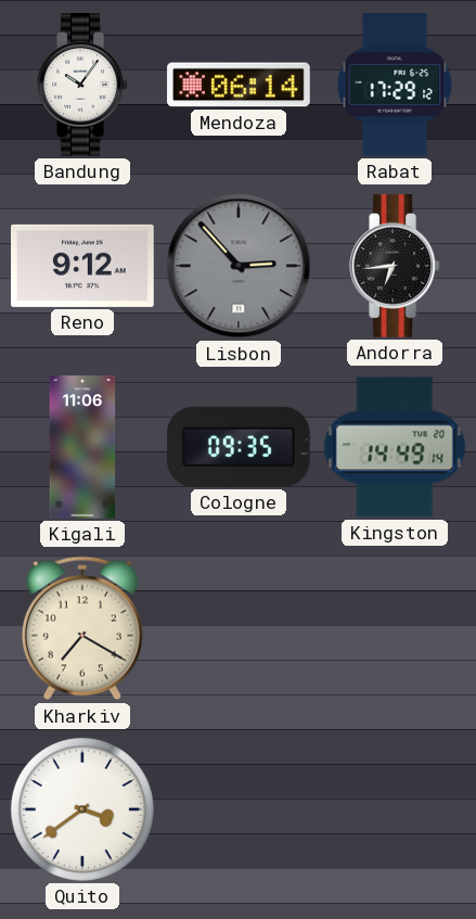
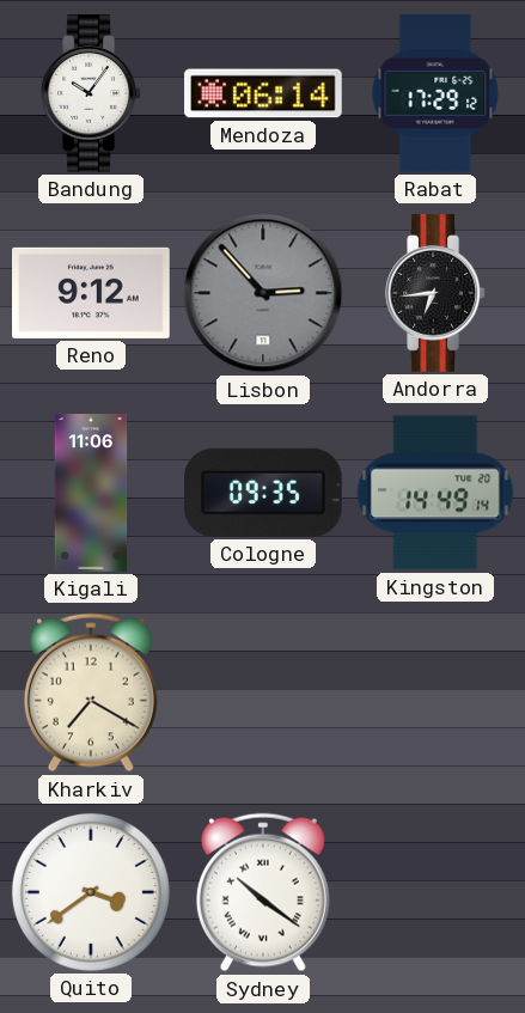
Sydney: none -> 10:21 (263, 892)
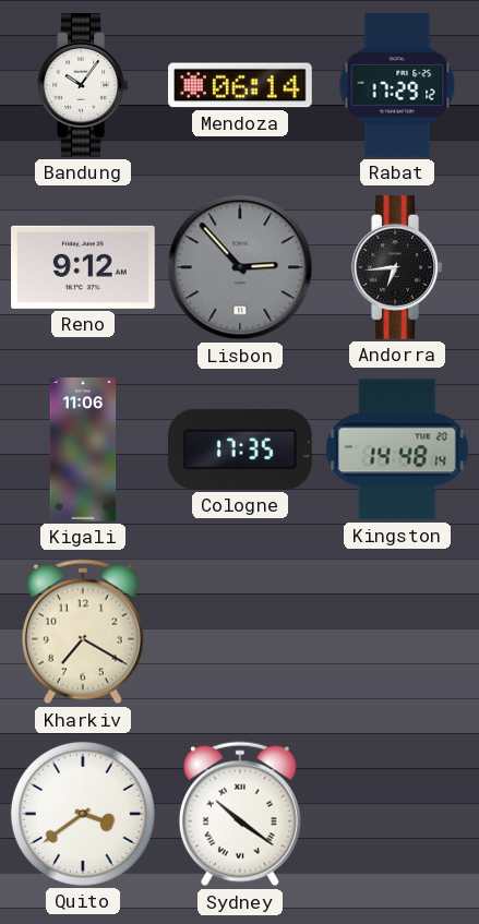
Cologne: 09:35 -> 17:35 (240, 449)
Kingston: 14:49 -> 14:48 (397, 449)
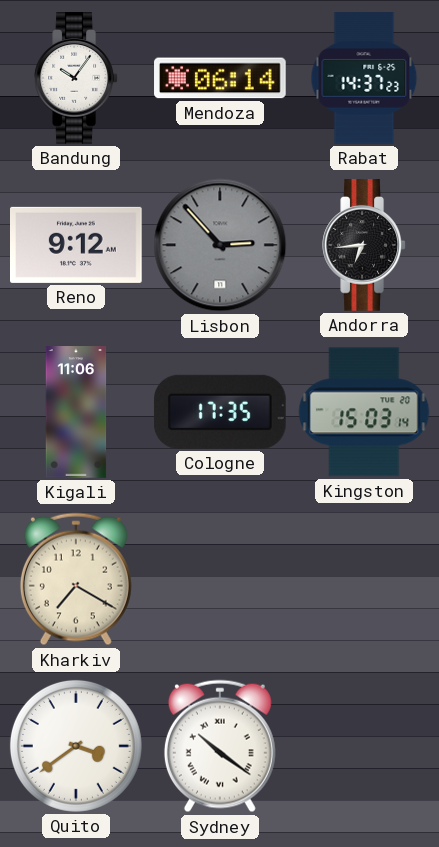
Rabat: 17:29 -> 14:37 (364, 78)
Kingston: 14:48 -> 15:03 (364, 412)
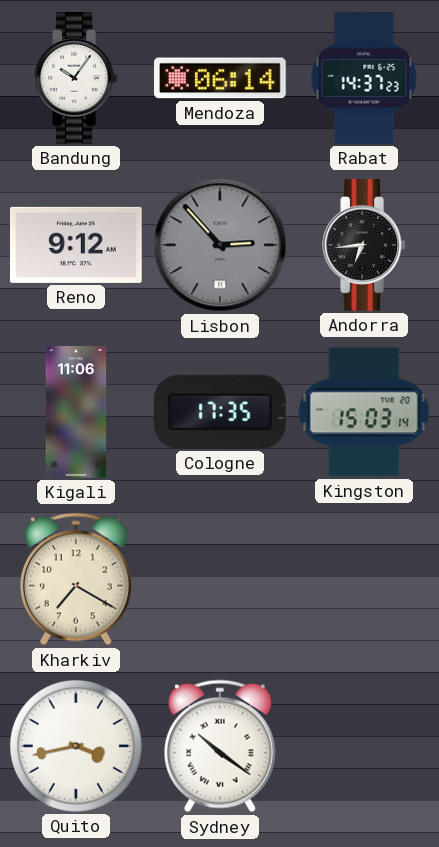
Quito: 3:39 -> 3:43 (76, 746)
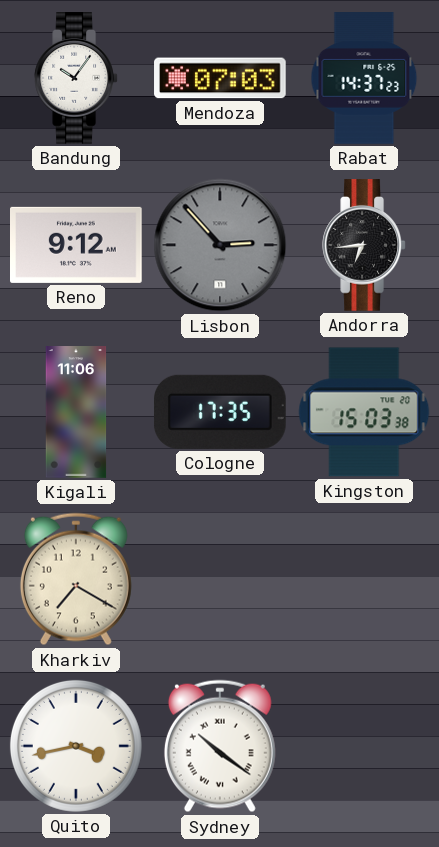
Mendoza: 06:14 -> 07:03 (220, 78)
Kingston: 15:03:14 -> 15:03:38 (364, 412)
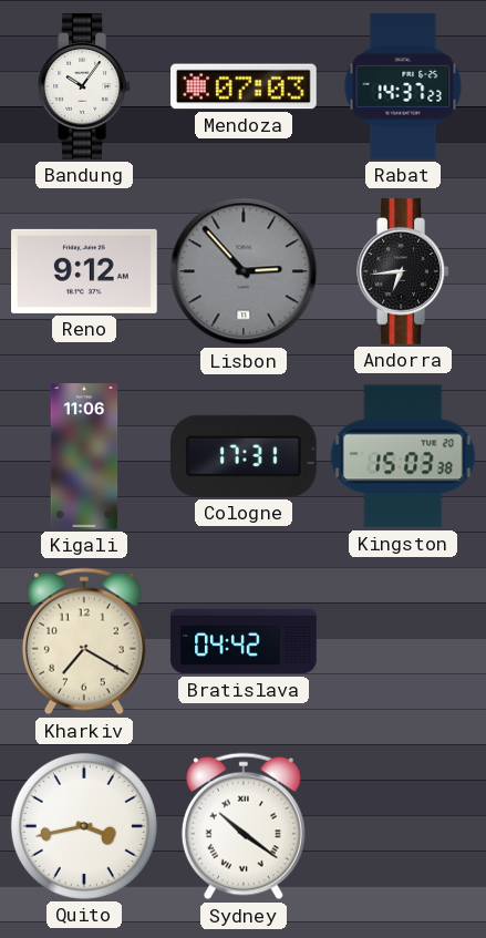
Cologne: 17:35 -> 17:31 (244, 456)
Bratislava: none -> 04:42 (244, 641)
